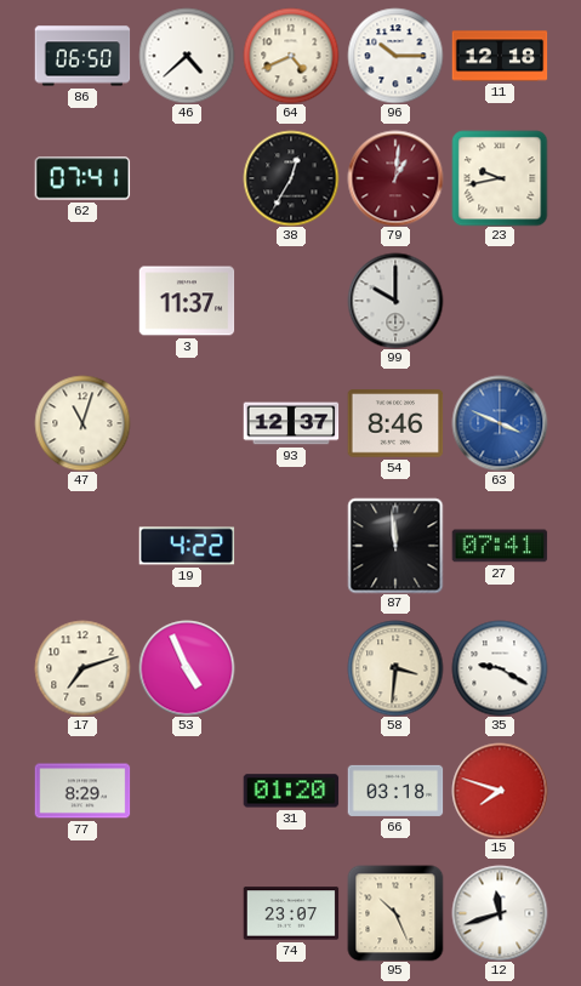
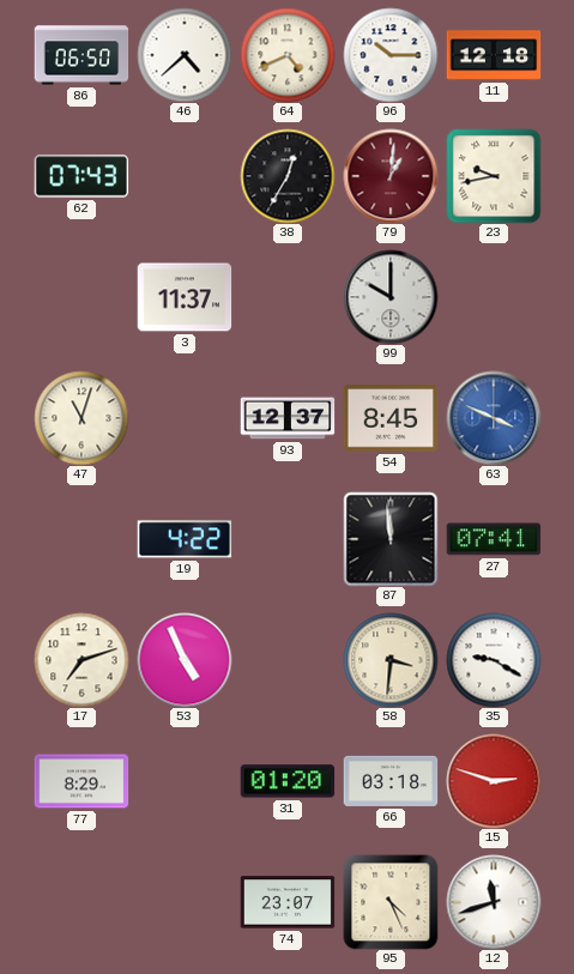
62: 07:41 -> 07:43 (81, 176)
54: 8:46 -> 8:45 (391, 418)
15: 7:48 -> 2:48 (494, 781)
95: 10:26 -> 4:26 (391, 902)
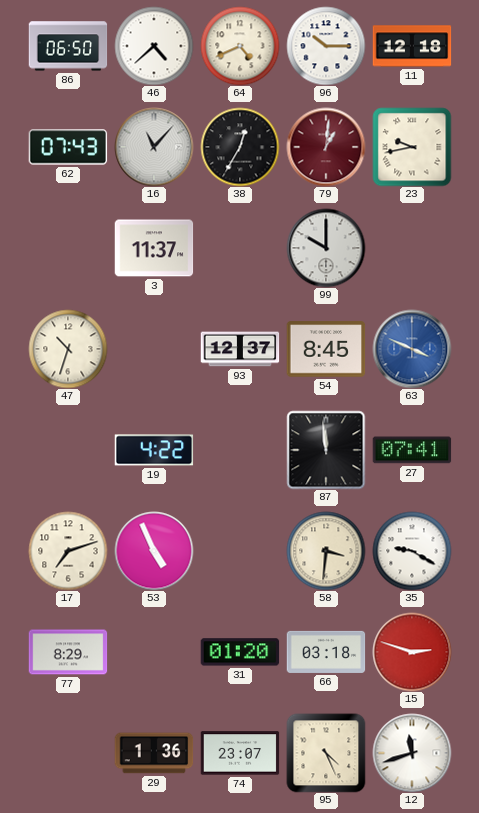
16: none -> 11:07 (154, 147)
47: 11:03 -> 10:33 (68, 349)
29: none -> 1:36 (154, 753)
